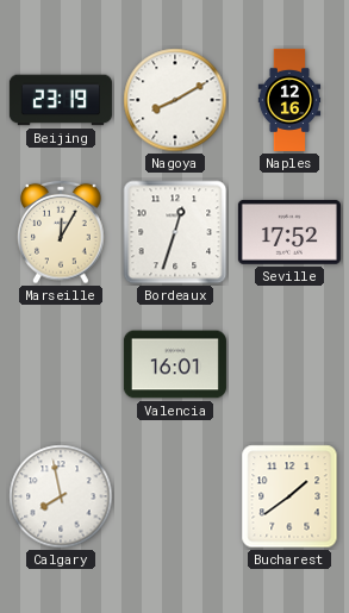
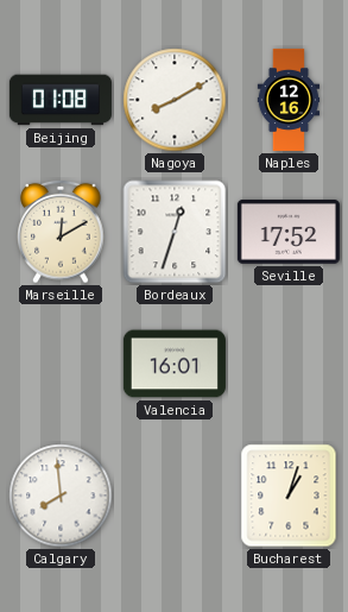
Beijing: 23:19 -> 01:08 (61, 100)
Marseille: 12:05 -> 12:10 (61, 232)
Calgary: 7:58 -> 7:59 (61, 496)
Bucharest: 1:39 -> 1:03 (289, 496)
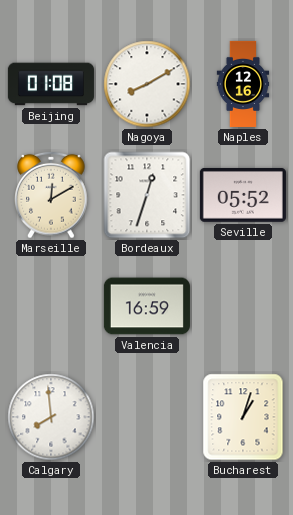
Seville: 17:52 -> 05:52 (243, 195)
Valencia: 16:01 -> 16:59 (147, 306)
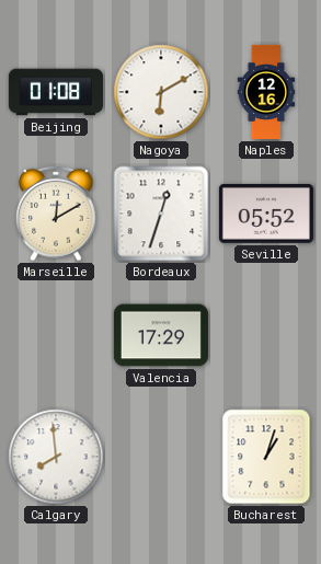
Nagoya: 8:10 -> 6:10 (161, 92)
Valencia: 16:59 -> 17:29 (161, 335)
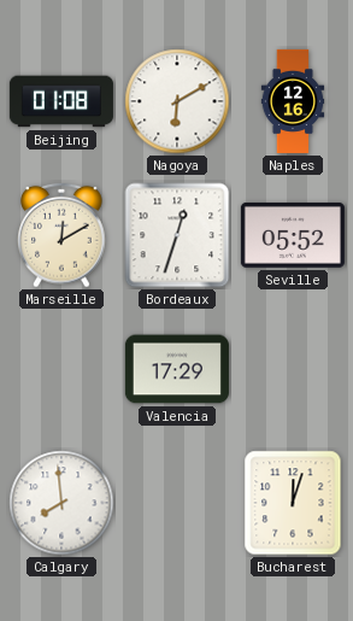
Bucharest: 1:03 -> 12:03 (293, 503)
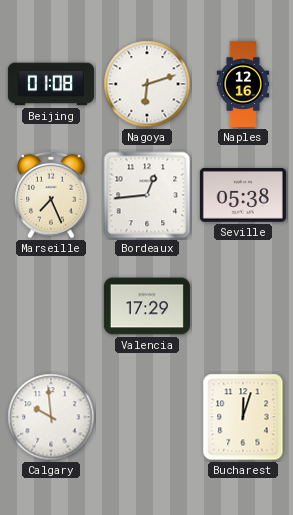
Nagoya: 6:10 -> 6:12 (147, 84)
Marseille: 12:10 -> 7:26 (51, 195)
Bordeaux: 12:33 -> 12:44 (147, 195)
Seville: 05:52 -> 05:38 (243, 195)
Calgary: 7:59 -> 9:59 (51, 417)
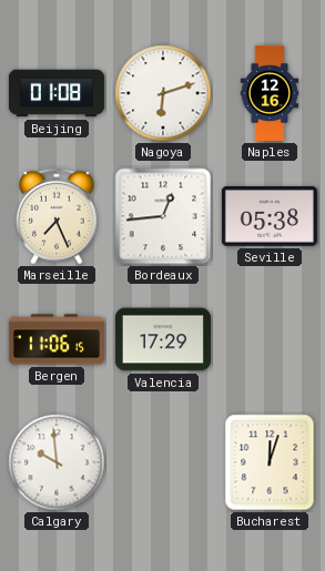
Bergen: none -> 11:06 (57, 339)
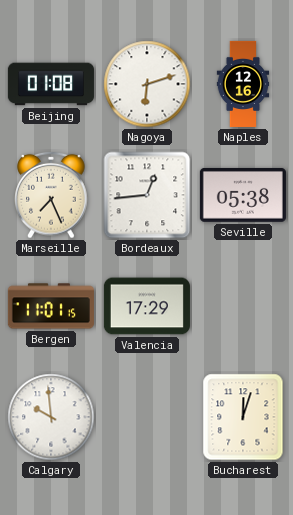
Bergen: 11:06 -> 11:01 (51, 306)
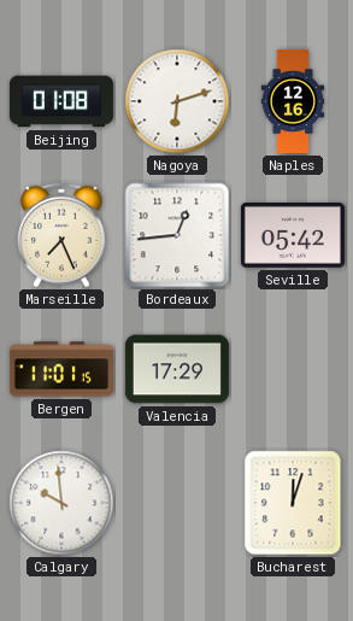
Seville: 05:38 -> 05:42 (293, 235)
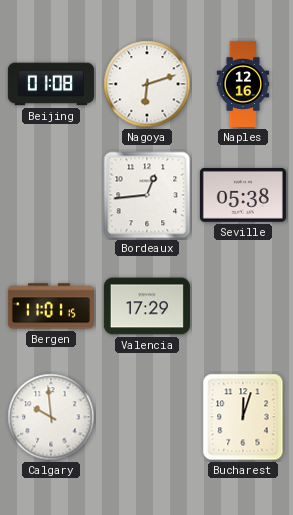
Marseille: 7:26 -> none (61, 235)
Seville: 05:42 -> 05:38 (243, 195)
